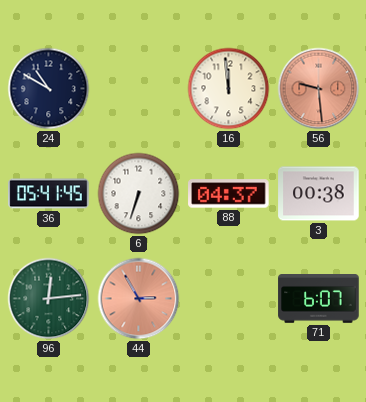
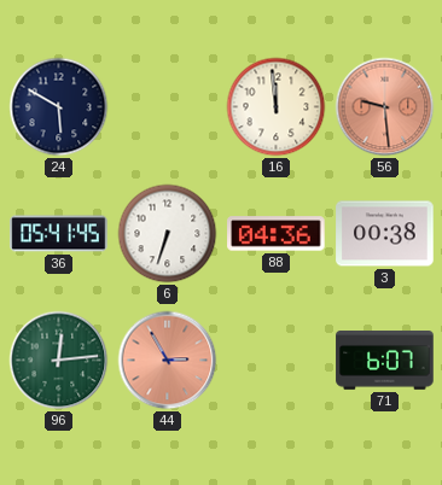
24: 10:50 -> 5:50 (59, 107)
88: 04:37 -> 04:36 (277, 234)
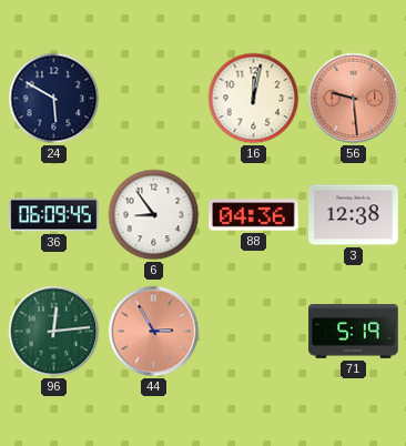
16: 11:59 -> 12:02 (254, 99)
36: 05:41 -> 06:09 (54, 215)
6: 6:33 -> 8:54 (154, 215)
3: 00:38 -> 12:38 (354, 215)
71: 6:07 -> 5:19 (354, 332)
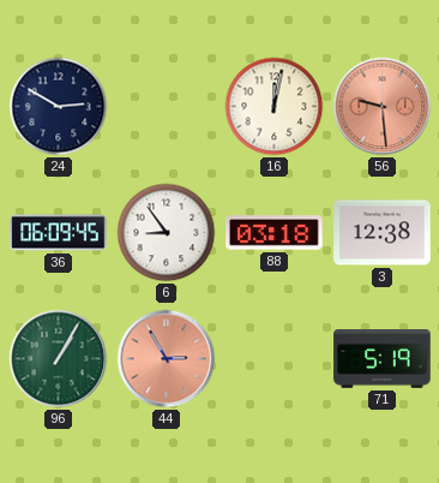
24: 5:50 -> 2:50 (59, 107)
88: 04:36 -> 03:18 (275, 233)
96: 12:14 -> 1:05 (59, 359)
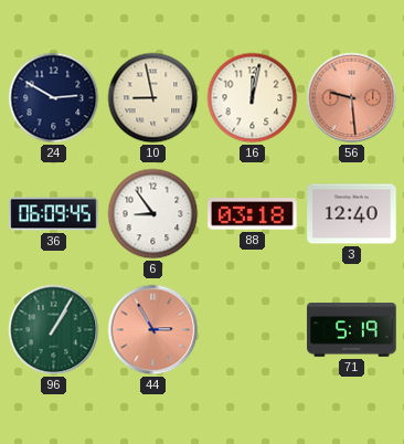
10: none -> 8:58 (153, 98)
3: 12:38 -> 12:40 (352, 214)
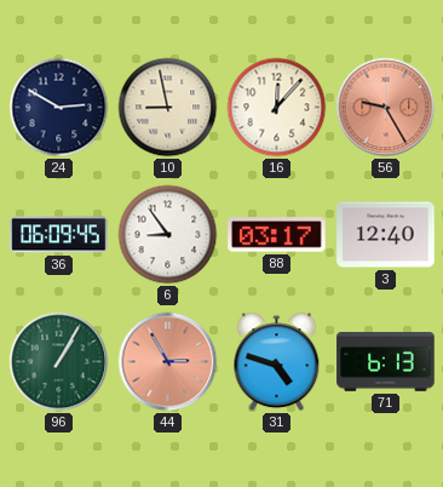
16: 12:02 -> 12:07 (277, 108)
56: 9:29 -> 9:25 (386, 108)
88: 03:18 -> 03:17 (277, 235)
31: none -> 4:48 (277, 362)
71: 5:19 -> 6:13 (386, 362)
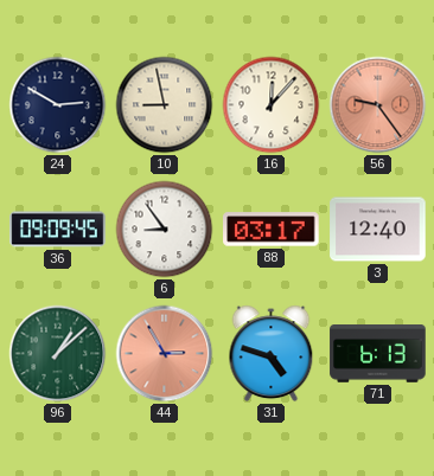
56: 9:25 -> 9:24 (378, 105)
36: 06:09 -> 09:09 (58, 230)
96: 1:05 -> 1:08 (58, 354)
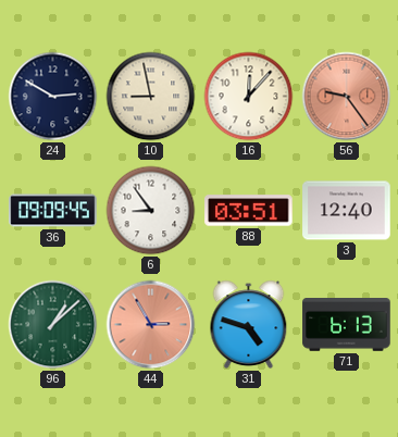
88: 03:17 -> 03:51 (249, 211)
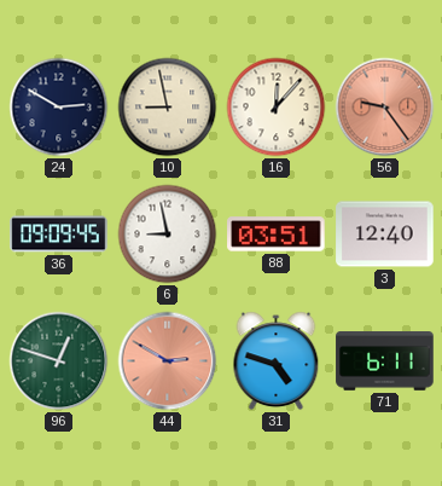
6: 8:54 -> 8:58 (168, 235)
96: 1:08 -> 12:48 (59, 361)
44: 2:55 -> 2:50 (168, 361)
71: 6:13 -> 6:11 (385, 361)
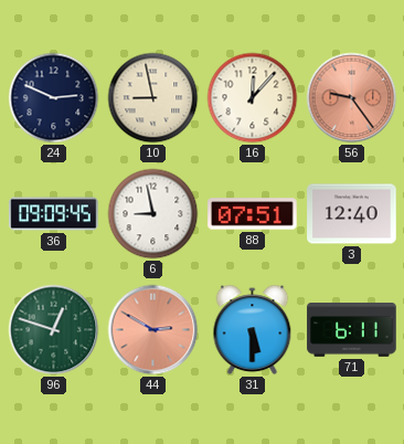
24: 2:50 -> 2:49 (54, 98)
88: 03:51 -> 07:51 (253, 214)
31: 4:48 -> 5:30 (253, 330)
